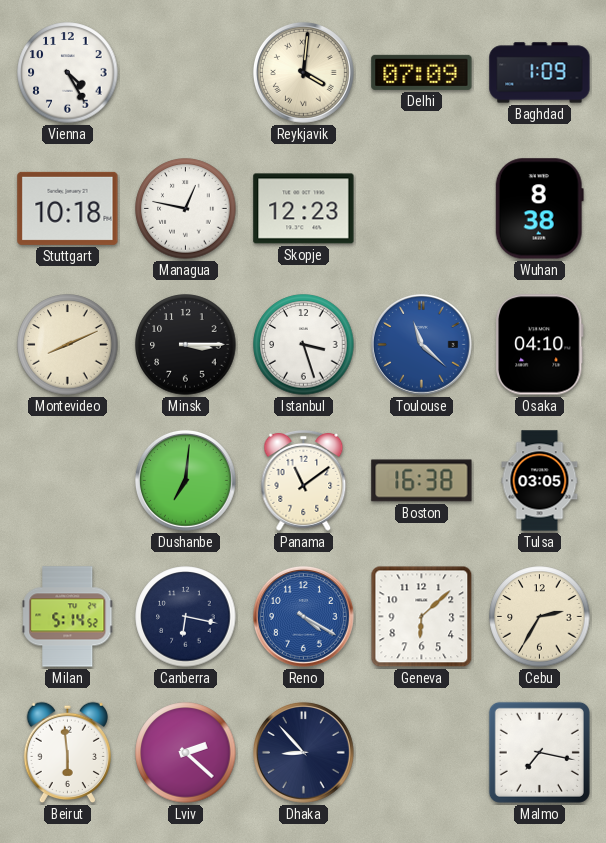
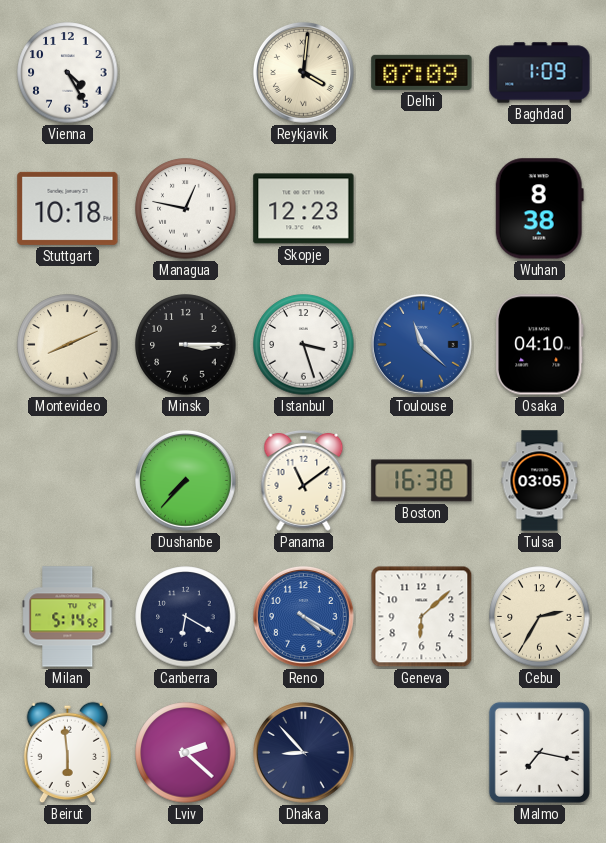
Dushanbe: 7:01 -> 7:37 (185, 480)
Canberra: 6:17 -> 6:20 (186, 617)
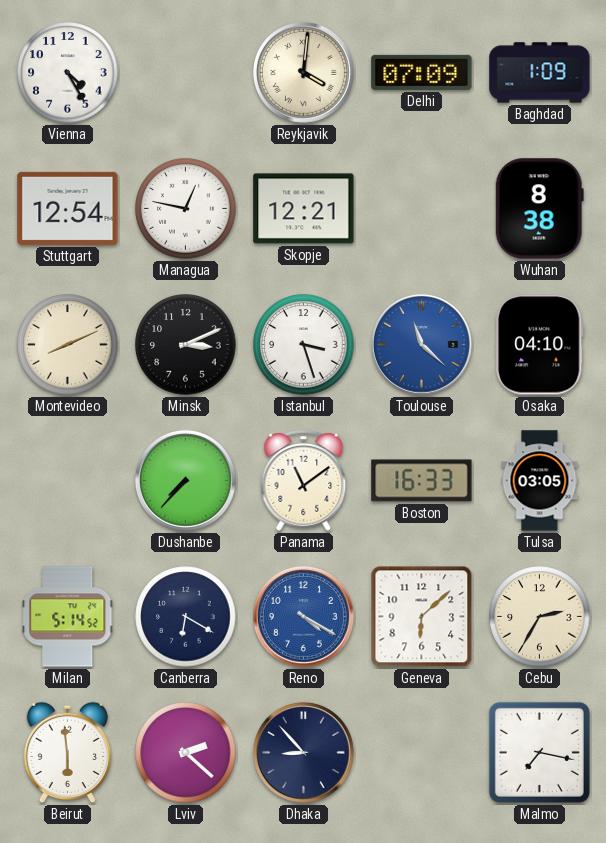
Stuttgart: 10:18 -> 12:54 (68, 208)
Skopje: 12:23 -> 12:21 (304, 209)
Minsk: 3:15 -> 3:11 (186, 345)
Boston: 16:38 -> 16:33 (422, 481)
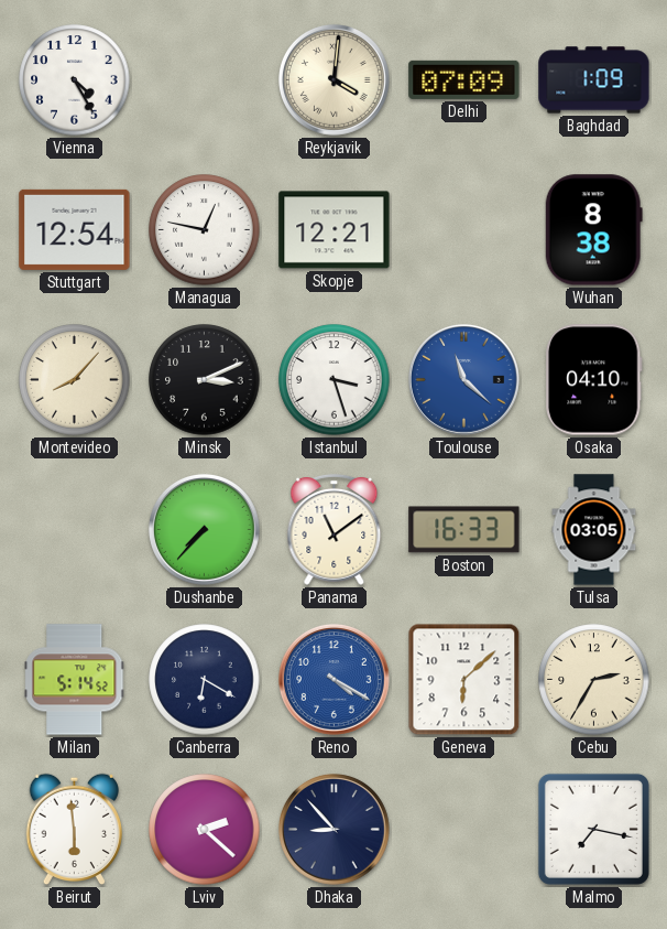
Montevideo: 8:11 -> 8:07 (75, 380)
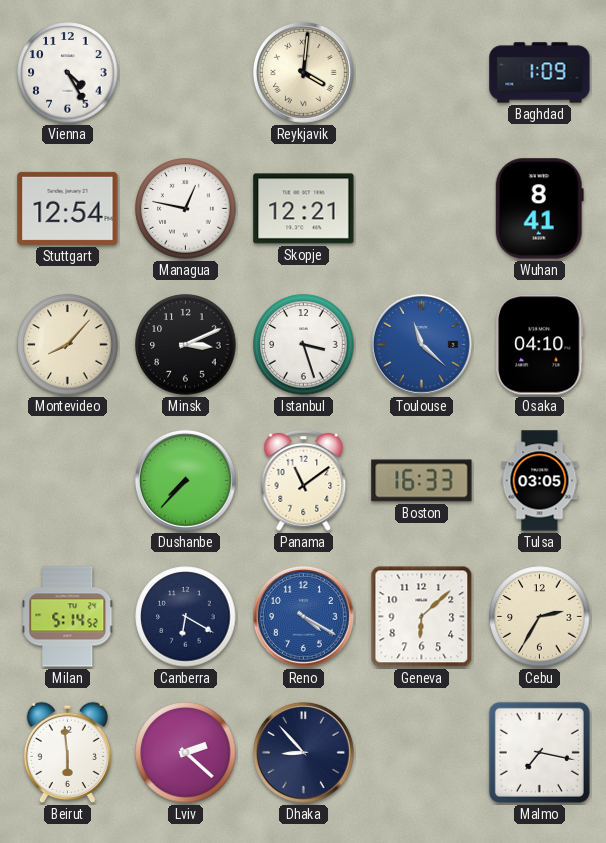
Delhi: 07:09 -> none (464, 79)
Wuhan: 8:38 -> 8:41 (539, 209)
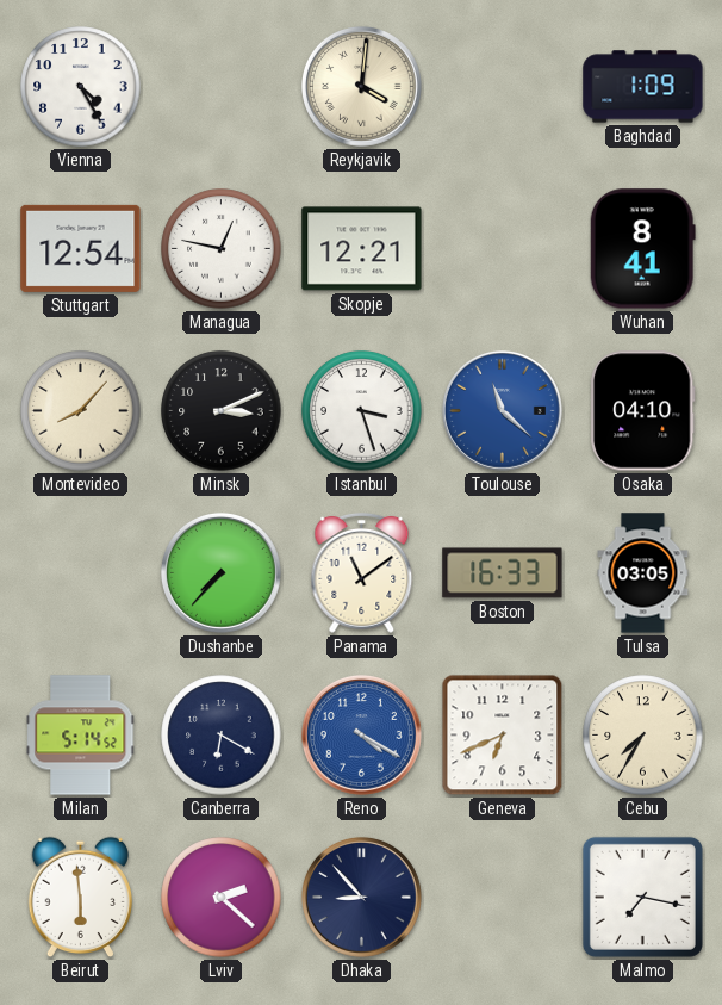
Geneva: 6:08 -> 6:41 (503, 736)
Cebu: 2:35 -> 7:35 (643, 736)
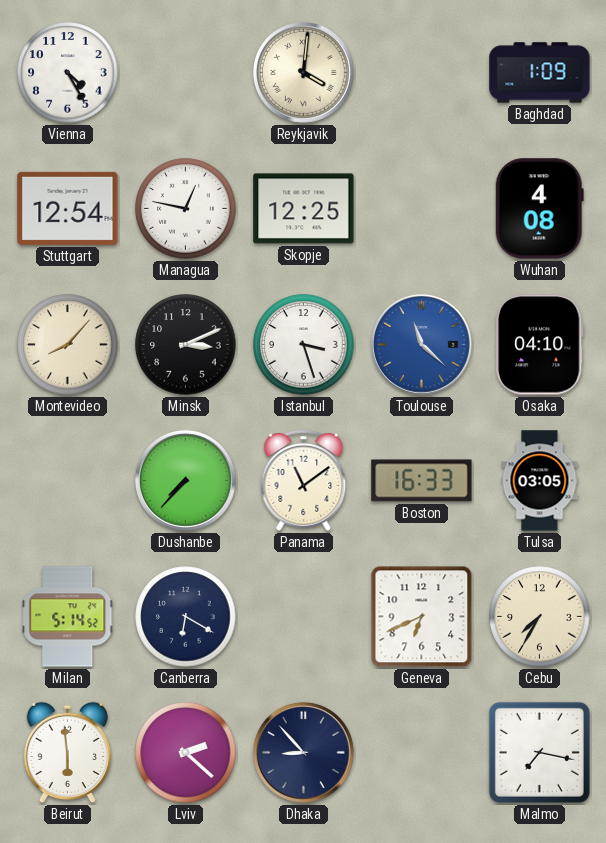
Skopje: 12:21 -> 12:25 (304, 209)
Wuhan: 8:41 -> 4:08 (539, 209)
Reno: 4:20 -> none (361, 734)
